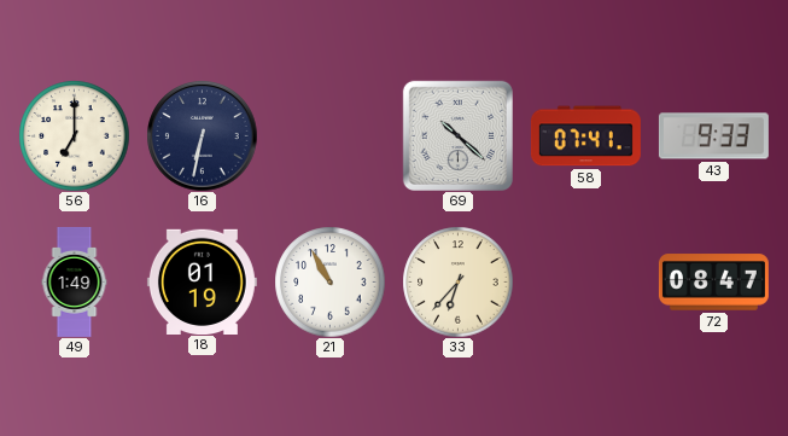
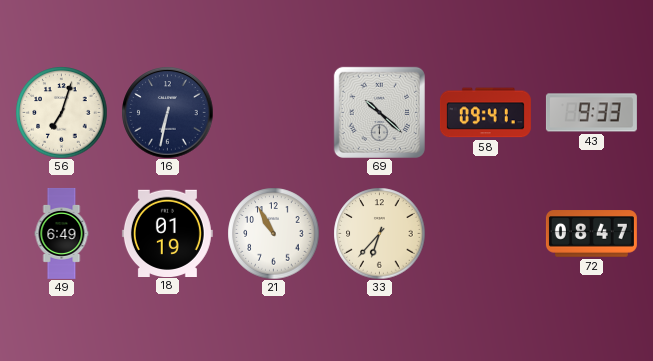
56: 7:00 -> 7:03 (61, 112)
58: 07:41 -> 09:41 (485, 113)
49: 1:49 -> 6:49 (62, 233)
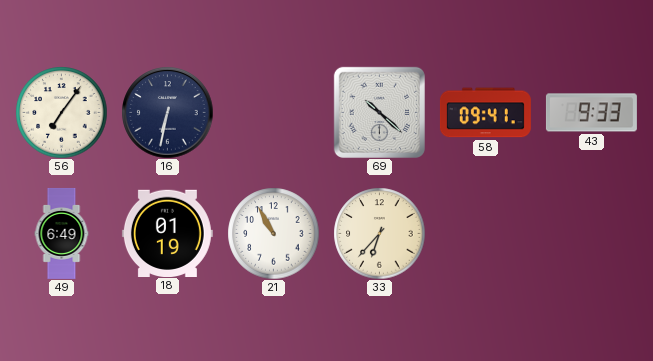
56: 7:03 -> 7:06 (61, 112)
72: 08:47 -> none (591, 234)
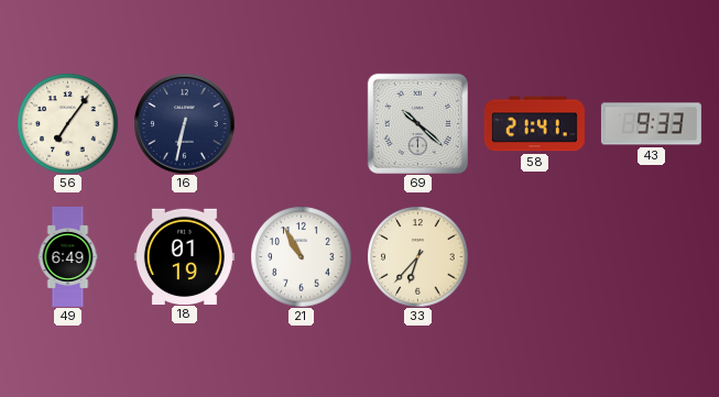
58: 09:41 -> 21:41 (534, 124)
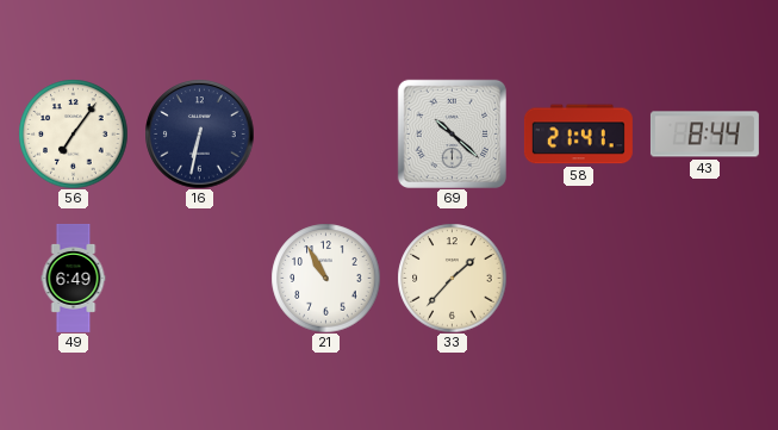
43: 9:33 -> 8:44 (704, 135)
18: 01:19 -> none (184, 256)
33: 6:37 -> 1:37 (452, 278)
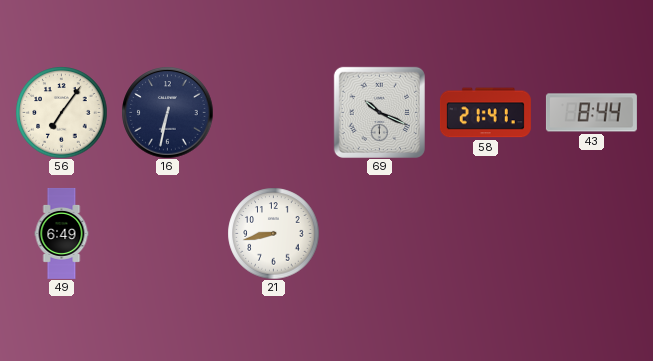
69: 10:22 -> 10:19 (379, 112)
21: 10:55 -> 8:43 (273, 233)
33: 1:37 -> none (452, 278)
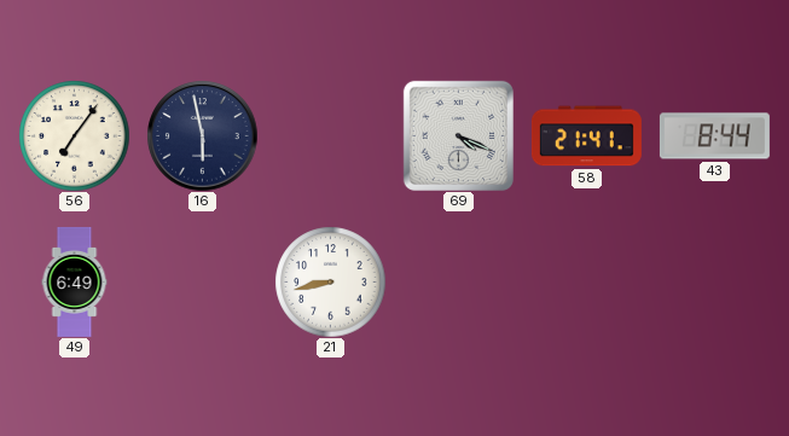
16: 6:32 -> 5:58 (202, 135)
69: 10:19 -> 4:19 (458, 135)
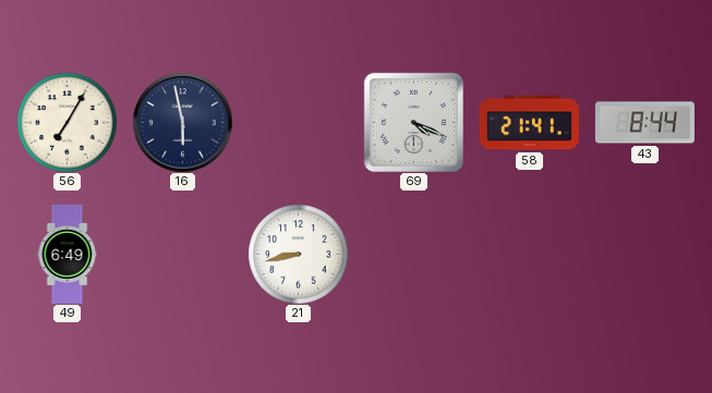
56: 7:06 -> 7:05 (67, 122)
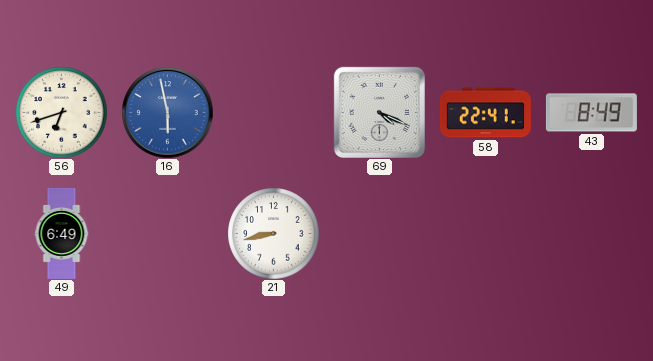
56: 7:05 -> 6:42 (61, 112)
16 dial: navy -> blue (167, 112)
58: 21:41 -> 22:41 (485, 113)
43: 8:44 -> 8:49 (591, 113)
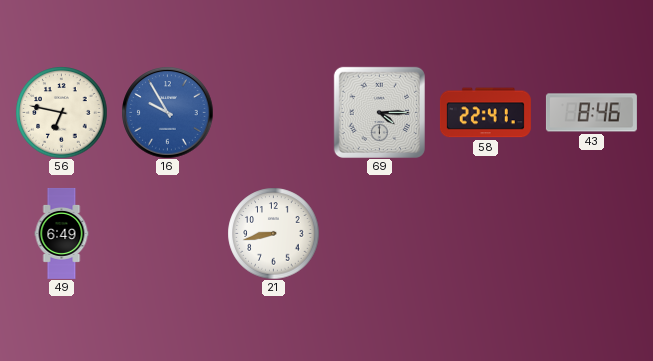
56: 6:42 -> 6:47 (61, 112)
16: 5:58 -> 9:55 (167, 112)
69: 4:19 -> 4:15 (379, 112)
43: 8:49 -> 8:46 (591, 113)
